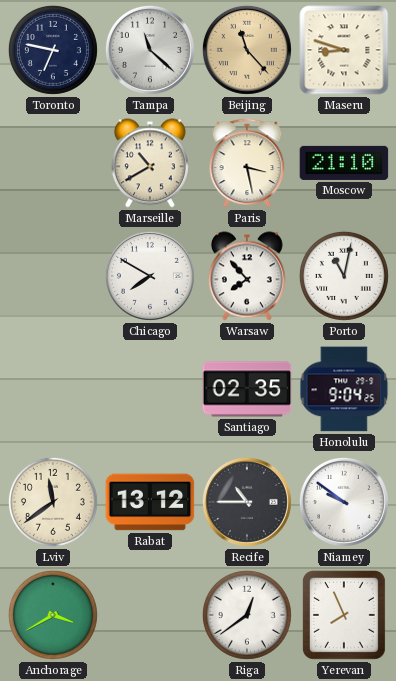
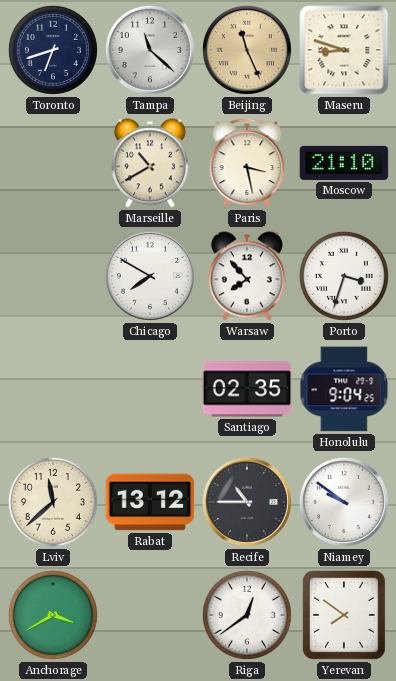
Toronto: 6:47 -> 6:42 (53, 50)
Beijing: 11:23 -> 11:26 (247, 50)
Porto: 11:02 -> 3:33 (344, 276)
Lviv: 11:39 -> 11:38 (53, 502)
Yerevan: 7:56 -> 7:51 (344, 615)
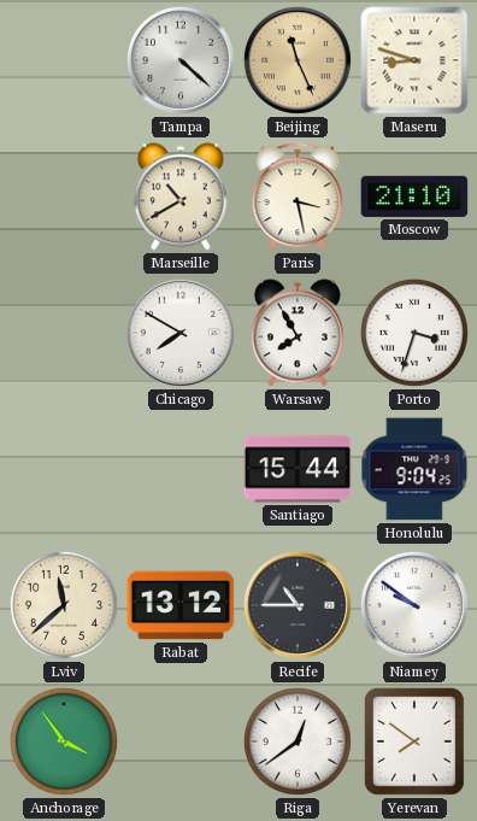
Toronto: 6:42 -> none (53, 50)
Tampa: 11:22 -> 4:22 (181, 60)
Warsaw: 7:53 -> 7:55 (298, 333)
Santiago: 02:35 -> 15:44 (298, 469)
Anchorage: 3:40 -> 3:54 (64, 741)
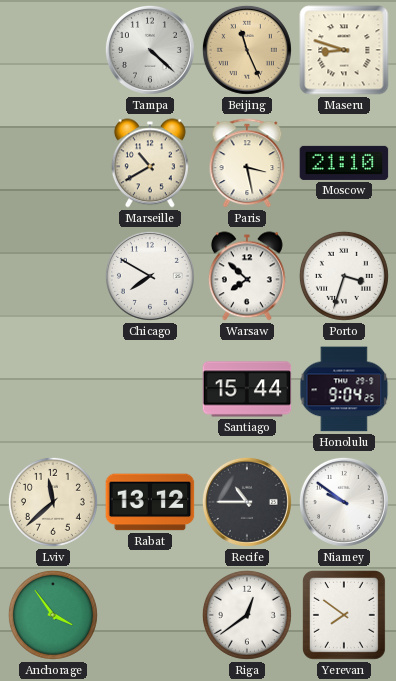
Warsaw: 7:55 -> 7:52 (247, 276)
